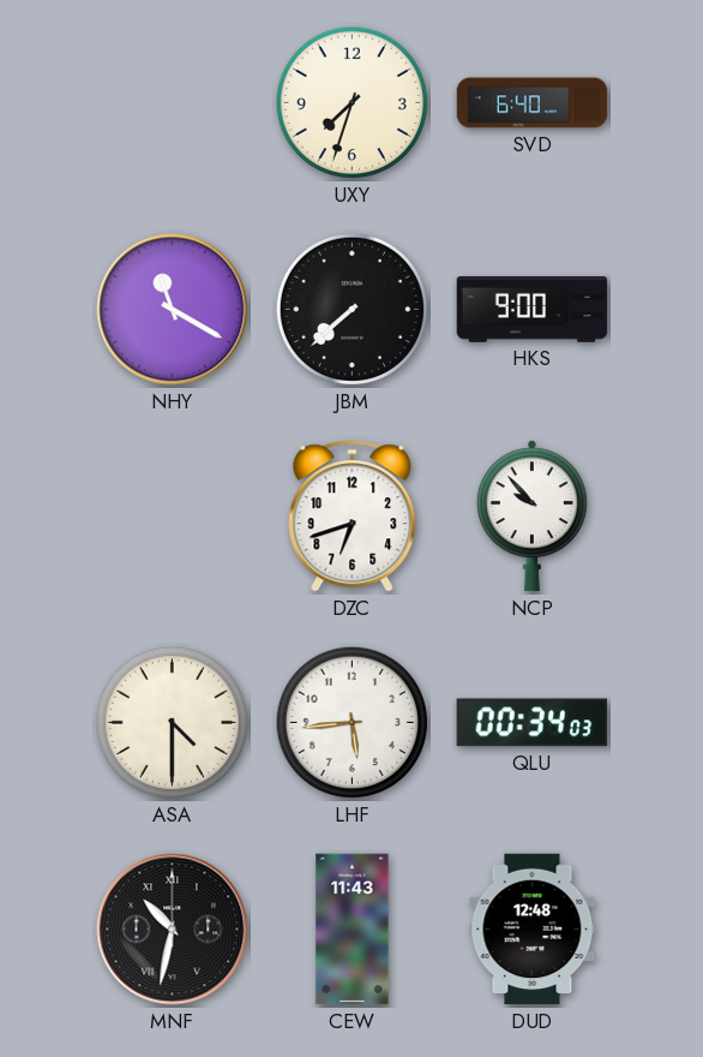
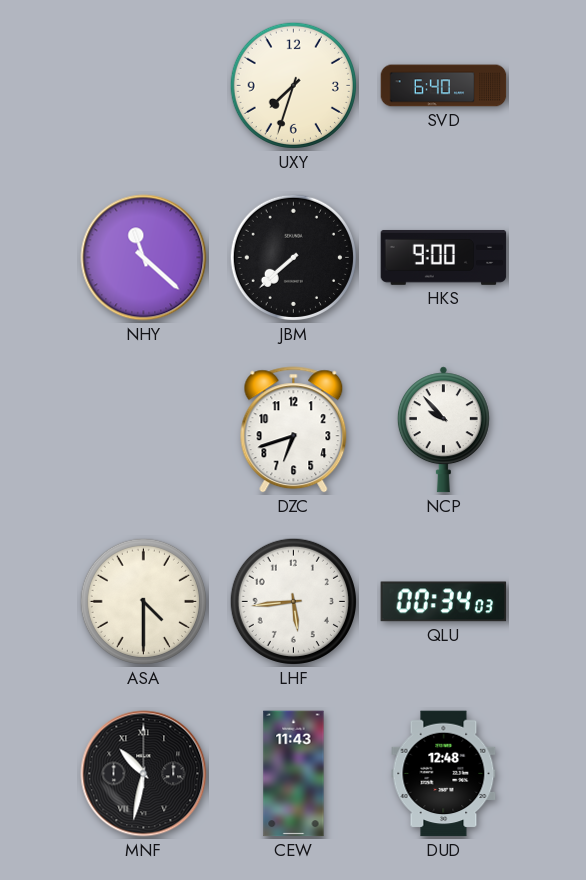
NHY: 11:20 -> 11:22 (144, 258)
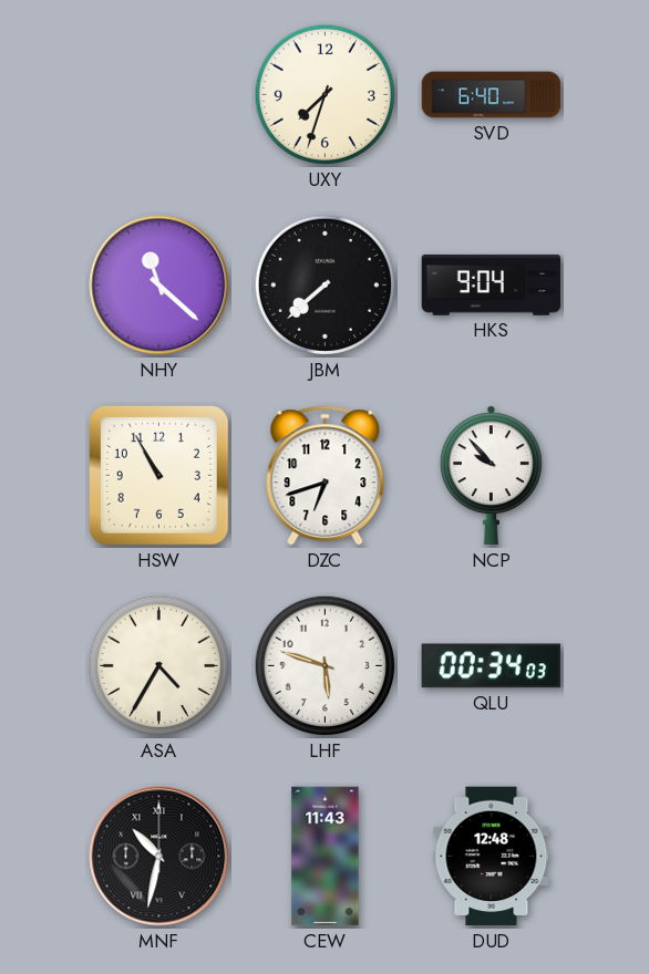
HKS: 9:00 -> 9:04 (492, 284)
HSW: none -> 10:55 (158, 475)
ASA: 4:30 -> 4:35 (158, 665)
LHF: 5:44 -> 5:48 (324, 665)
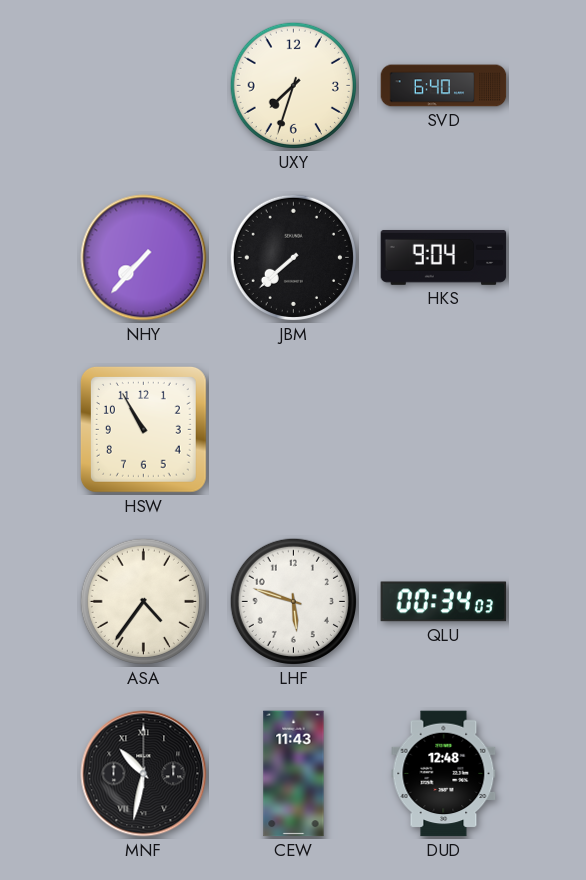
NHY: 11:22 -> 7:37 (144, 258)
DZC: 6:42 -> none (326, 476)
NCP: 9:53 -> none (491, 476)
ASA: 4:35 -> 4:36 (143, 601)
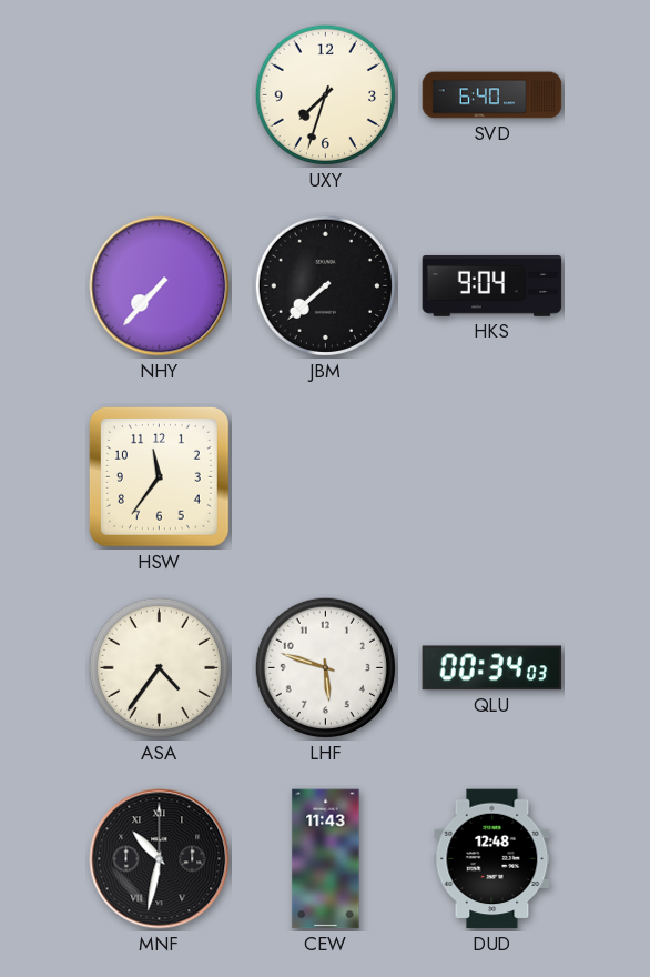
HSW: 10:55 -> 11:36 (159, 476)
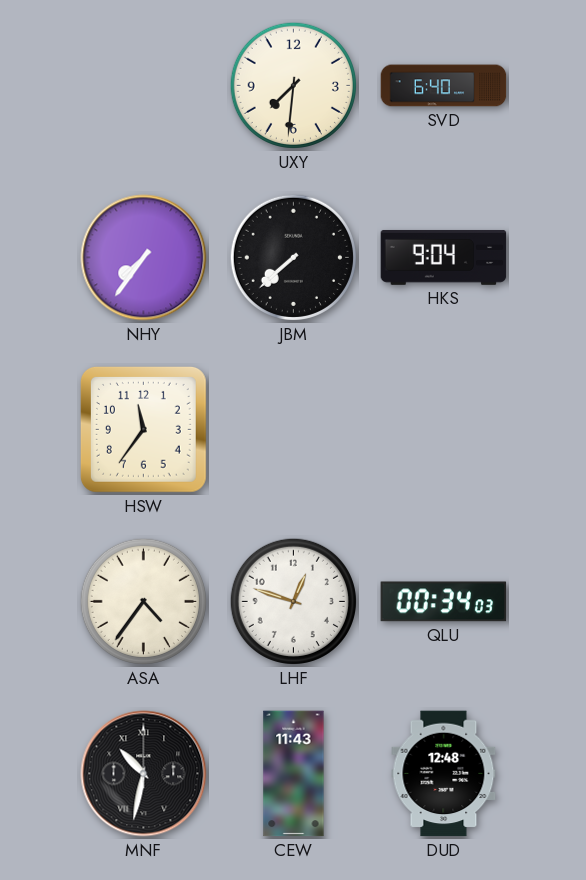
UXY: 7:33 -> 7:31 (293, 85)
NHY: 7:37 -> 7:36 (144, 258)
LHF: 5:48 -> 12:48 (293, 601)
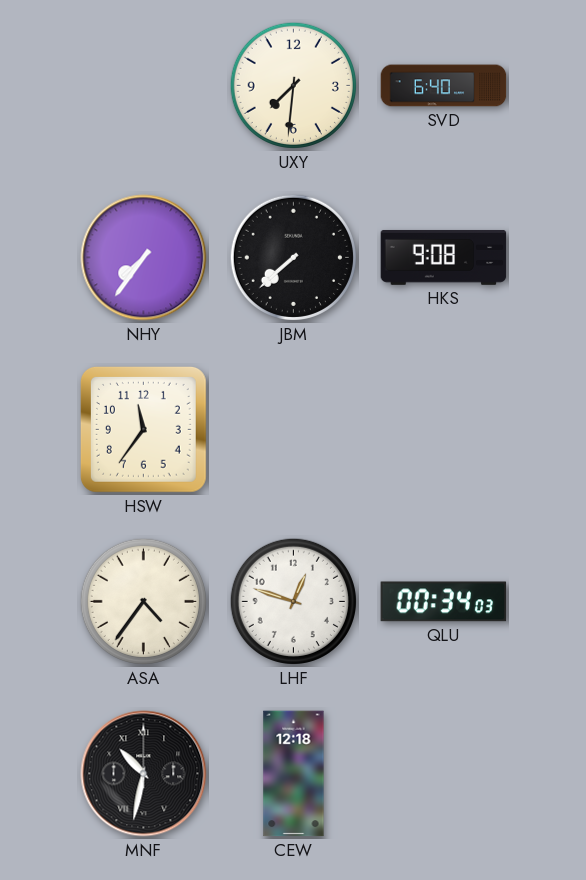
HKS: 9:04 -> 9:08 (444, 257)
CEW: 11:43 -> 12:18 (294, 774)
DUD: 12:48 -> none (444, 774)
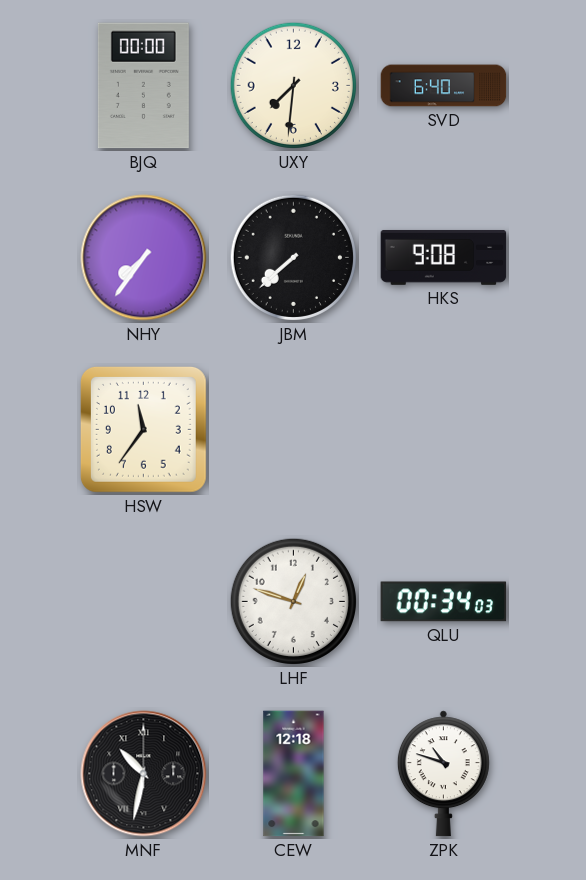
BJQ: none -> 00:00 (143, 86)
ASA: 4:36 -> none (143, 601)
ZPK: none -> 10:48 (443, 774)
